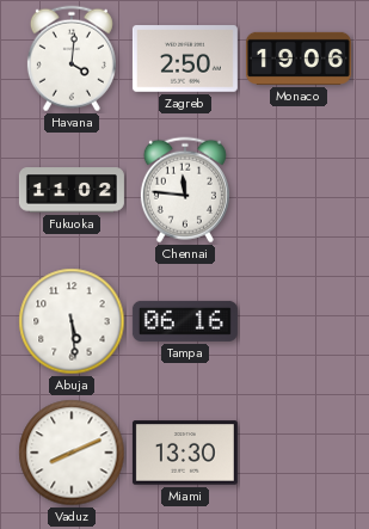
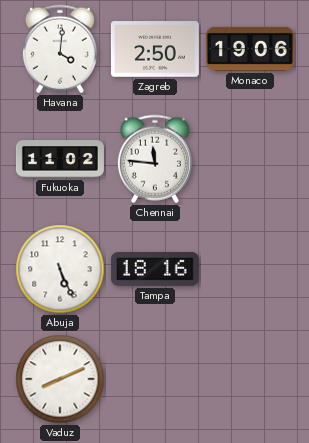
Abuja: 5:29 -> 5:26 (60, 269)
Tampa: 06:16 -> 18:16 (155, 269)
Miami: 13:30 -> none (185, 453)
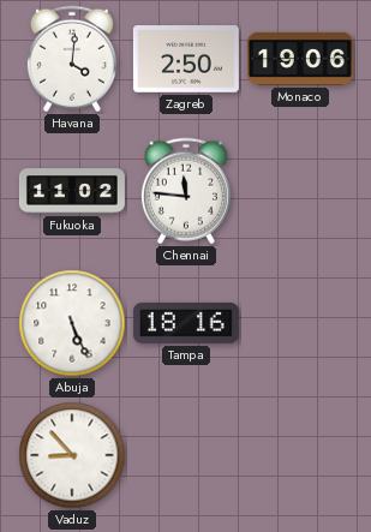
Vaduz: 8:11 -> 8:53 (72, 455)
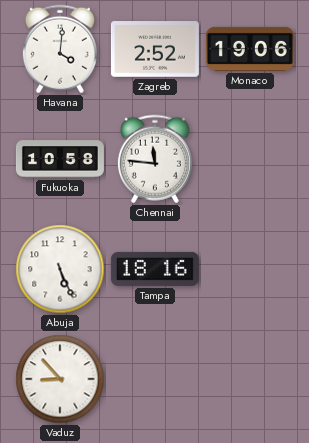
Zagreb: 2:50 -> 2:52 (155, 49)
Fukuoka: 11:02 -> 10:58 (60, 159)
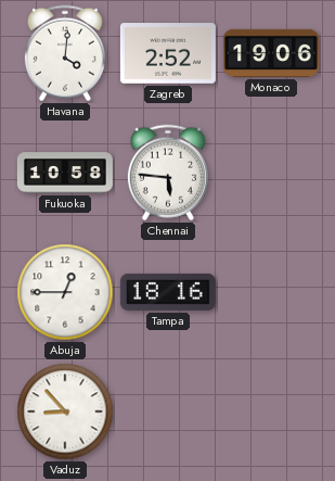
Chennai: 11:46 -> 5:46 (168, 173)
Abuja: 5:26 -> 12:45 (65, 292)
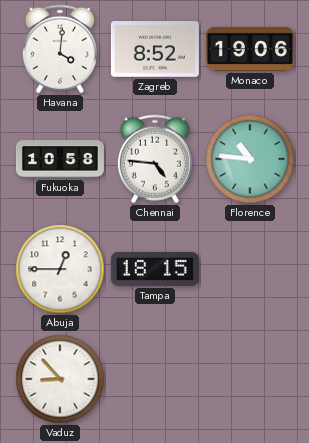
Zagreb: 2:52 -> 8:52 (155, 49)
Chennai: 5:46 -> 4:46 (155, 159)
Florence: none -> 10:46 (250, 159)
Tampa: 18:16 -> 18:15 (155, 269)
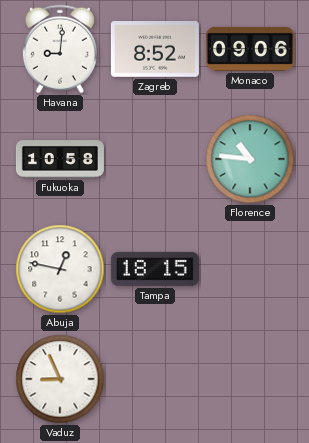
Havana: 4:01 -> 9:01 (60, 49)
Monaco: 19:06 -> 09:06 (250, 49)
Chennai: 4:46 -> none (155, 159)
Abuja: 12:45 -> 12:47 (60, 269)
Vaduz: 8:53 -> 8:56 (60, 379)
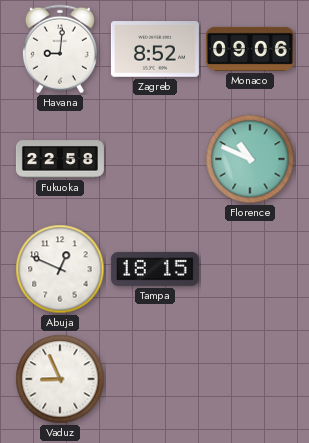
Fukuoka: 10:58 -> 22:58 (60, 159)
Florence: 10:46 -> 10:49 (250, 159)
Abuja: 12:47 -> 12:49 (60, 269)
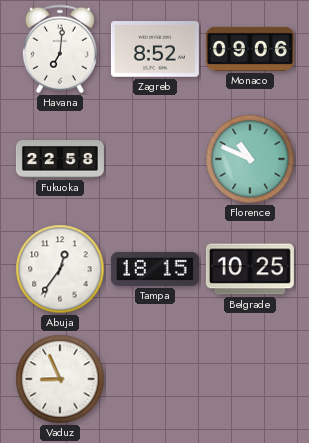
Havana: 9:01 -> 7:01 (60, 49)
Abuja: 12:49 -> 12:36 (60, 269)
Belgrade: none -> 10:25 (250, 269)
